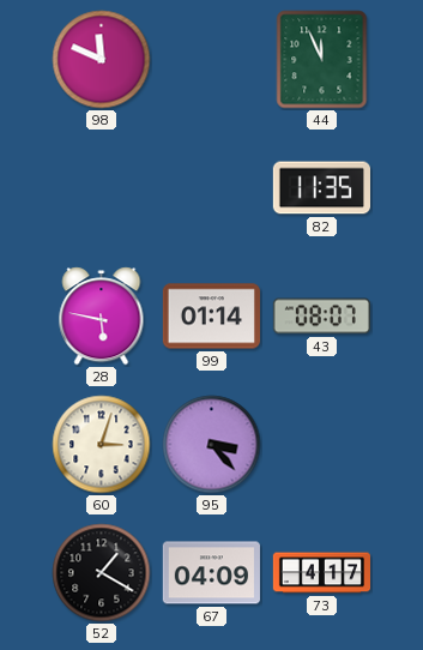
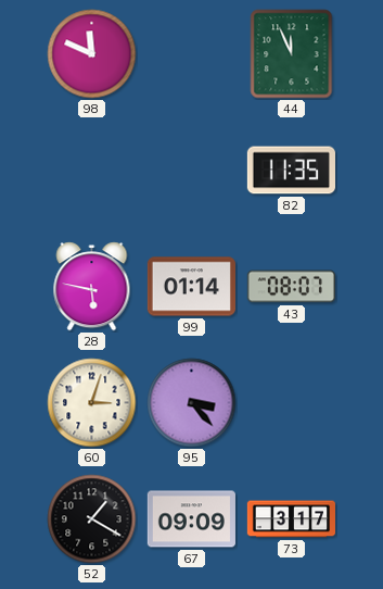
67: 04:09 -> 09:09 (191, 519)
73: 4:17 -> 3:17 (292, 519)
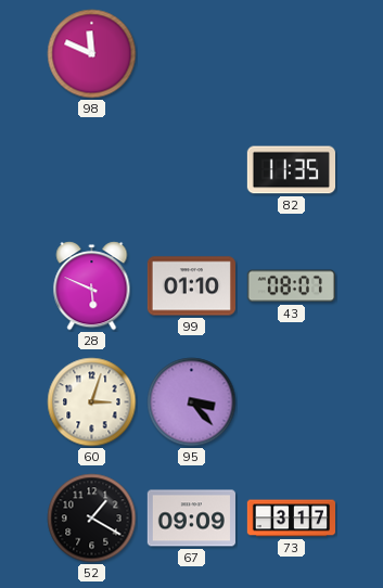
44: 11:56 -> none (292, 54)
28: 5:47 -> 5:49 (92, 286)
99: 01:14 -> 01:10 (191, 286)
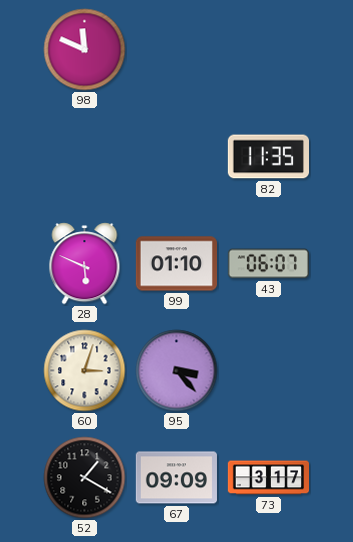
43: 08:07 -> 06:07 (268, 264)
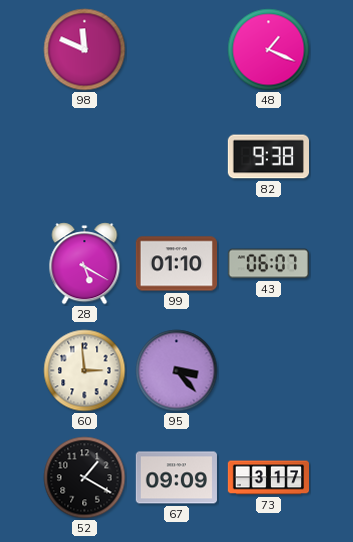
48: none -> 1:19 (269, 50)
82: 11:35 -> 9:38 (268, 157)
28: 5:49 -> 5:20 (85, 264)
60: 3:03 -> 2:59 (85, 371)
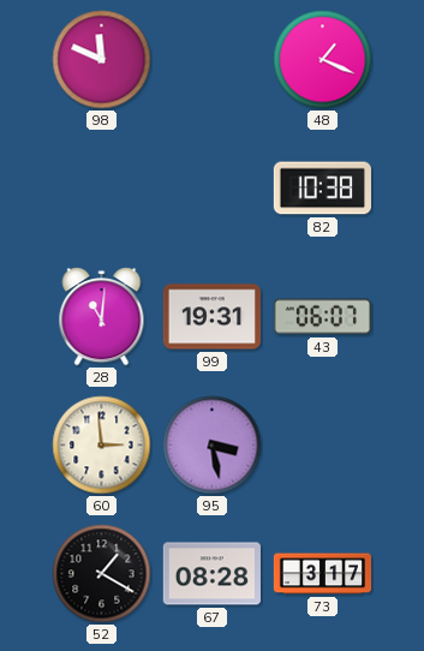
82: 9:38 -> 10:38 (322, 189)
28: 5:20 -> 11:01 (102, 317)
99: 01:10 -> 19:31 (211, 317)
95: 3:23 -> 3:28 (213, 446)
67: 09:09 -> 08:28 (211, 574)
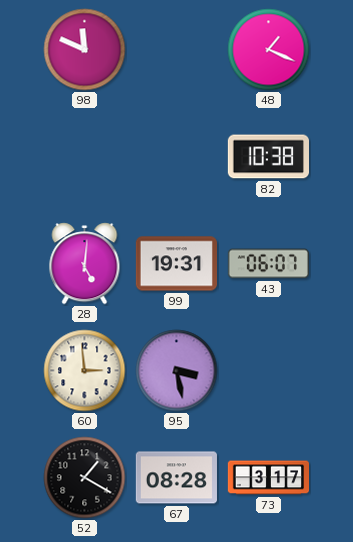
28: 11:01 -> 5:01 (85, 264)
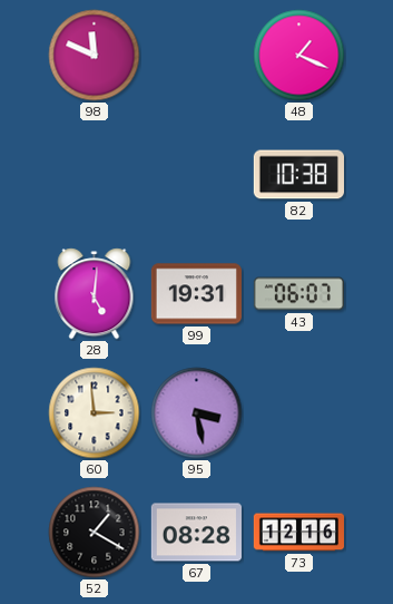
73: 3:17 -> 12:16 (299, 533)
